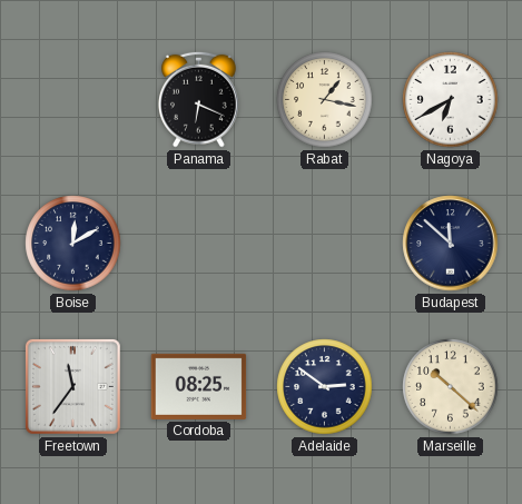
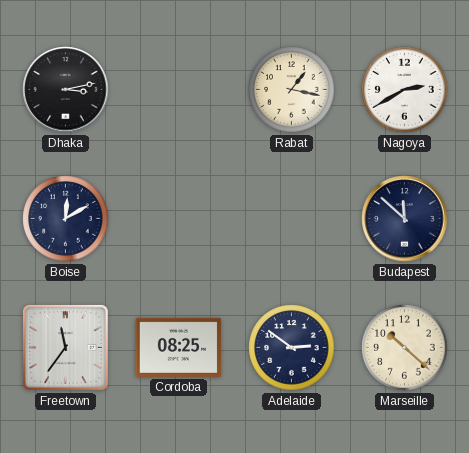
Dhaka: none -> 3:13 (66, 90)
Panama: 6:19 -> none (199, 99)
Nagoya: 6:40 -> 2:40 (405, 90)
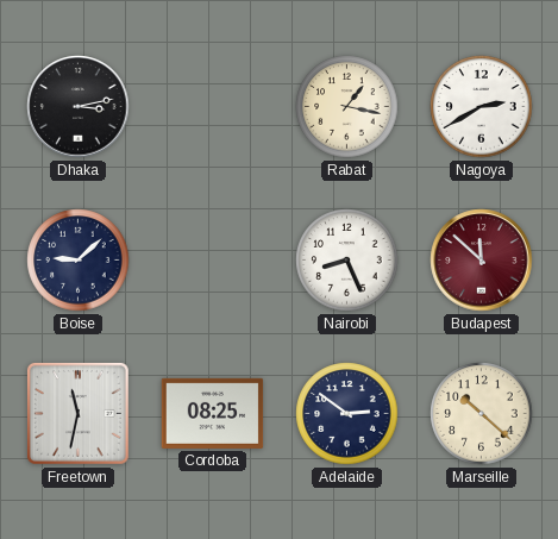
Boise: 12:10 -> 9:08 (79, 261)
Nairobi: none -> 8:26 (347, 261)
Budapest dial: navy -> burgundy (482, 261)
Freetown: 11:36 -> 11:32 (77, 413)
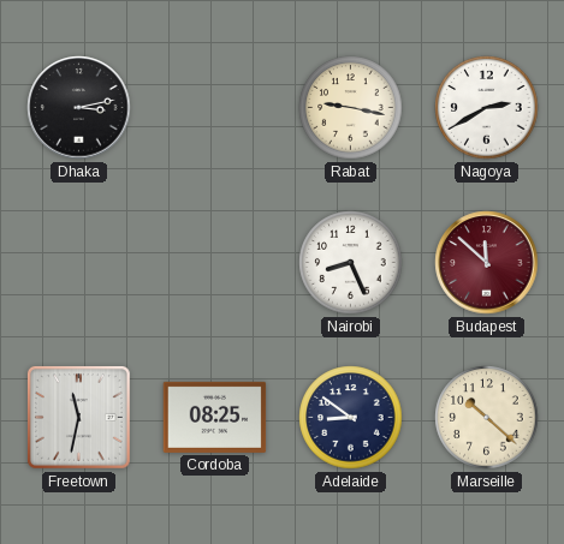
Rabat: 1:17 -> 9:17 (351, 108)
Boise: 9:08 -> none (79, 261)
Adelaide: 2:51 -> 8:51 (351, 418)
